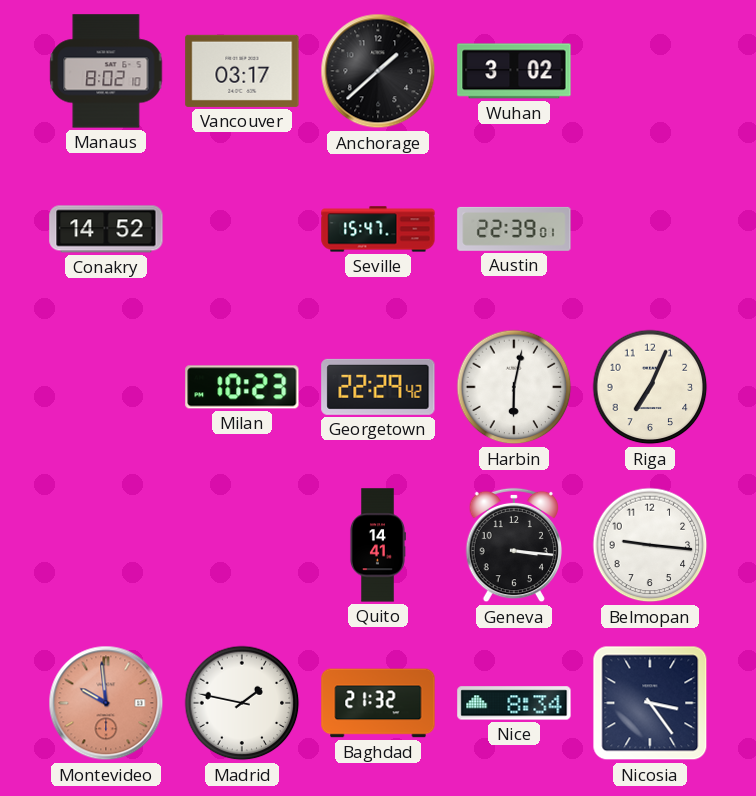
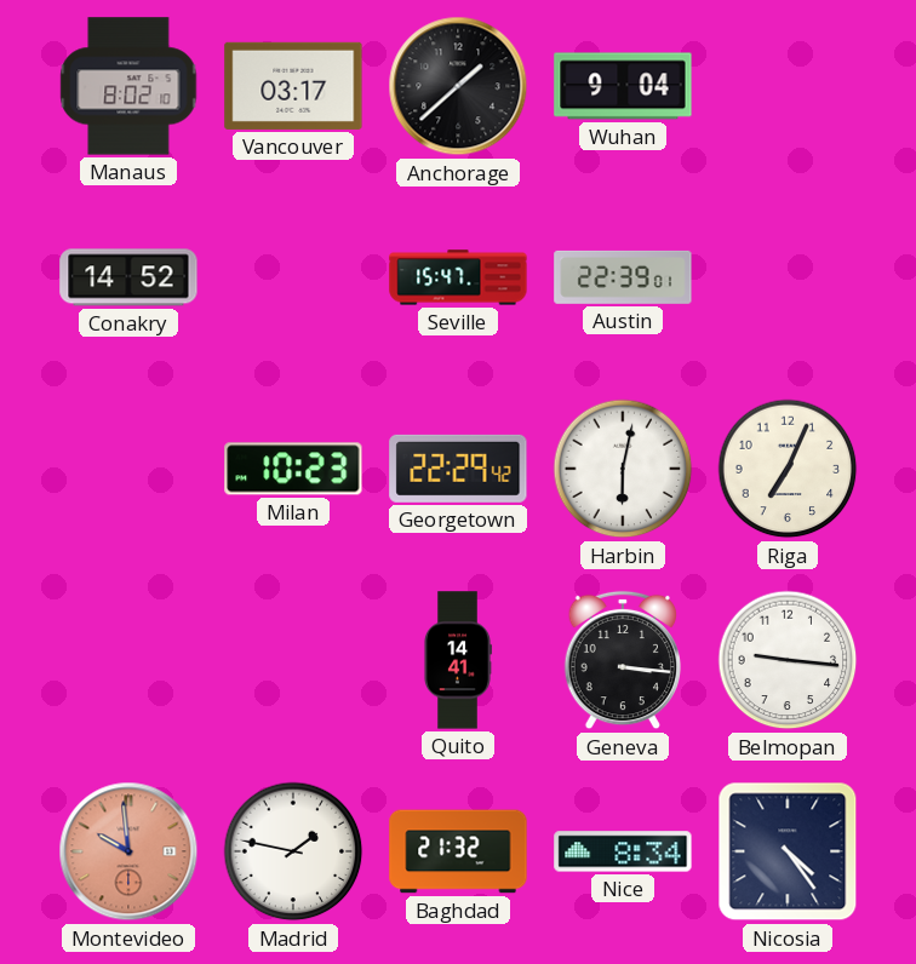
Wuhan: 3:02 -> 9:04 (623, 86)
Nicosia: 3:24 -> 4:24 (788, 851)
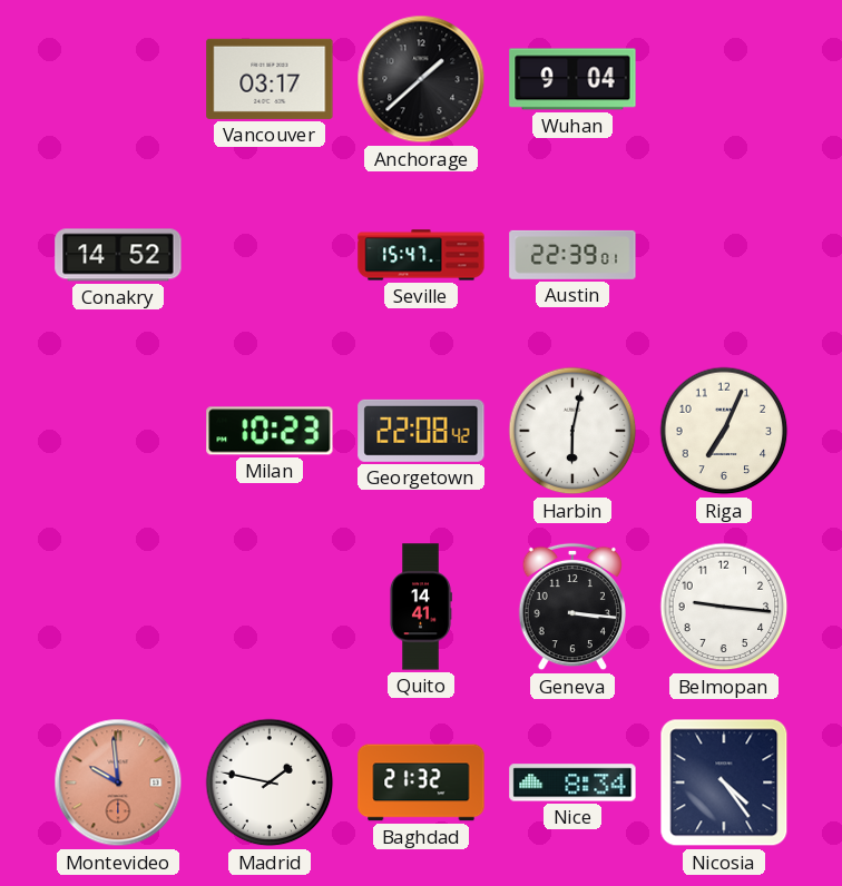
Manaus: 8:02 -> none (128, 86)
Georgetown: 22:29 -> 22:08 (421, 431)
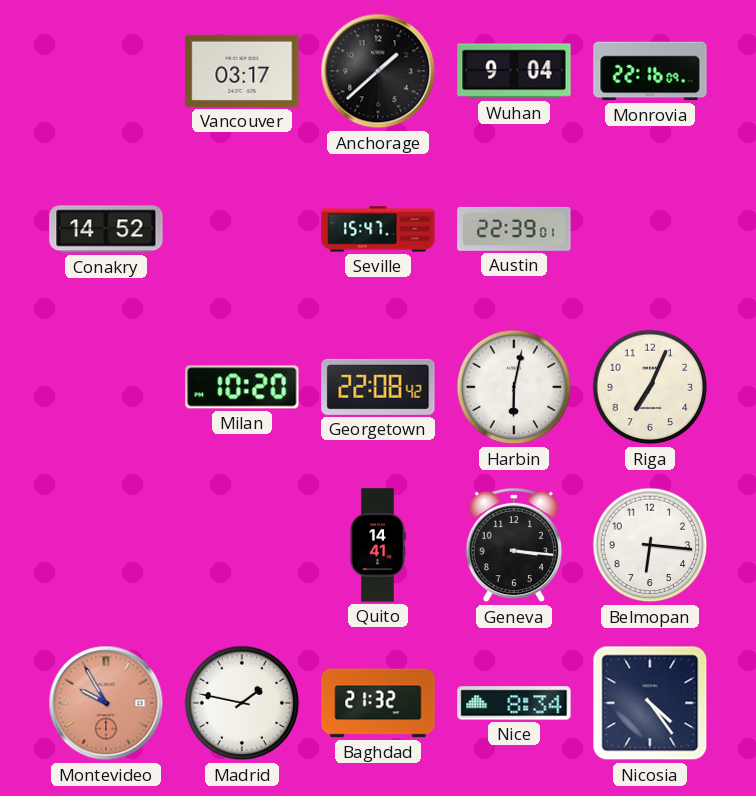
Monrovia: none -> 22:16 (650, 71)
Milan: 10:23 -> 10:20 (242, 387)
Belmopan: 9:16 -> 6:16 (650, 545)
Montevideo: 9:59 -> 9:55 (106, 703)
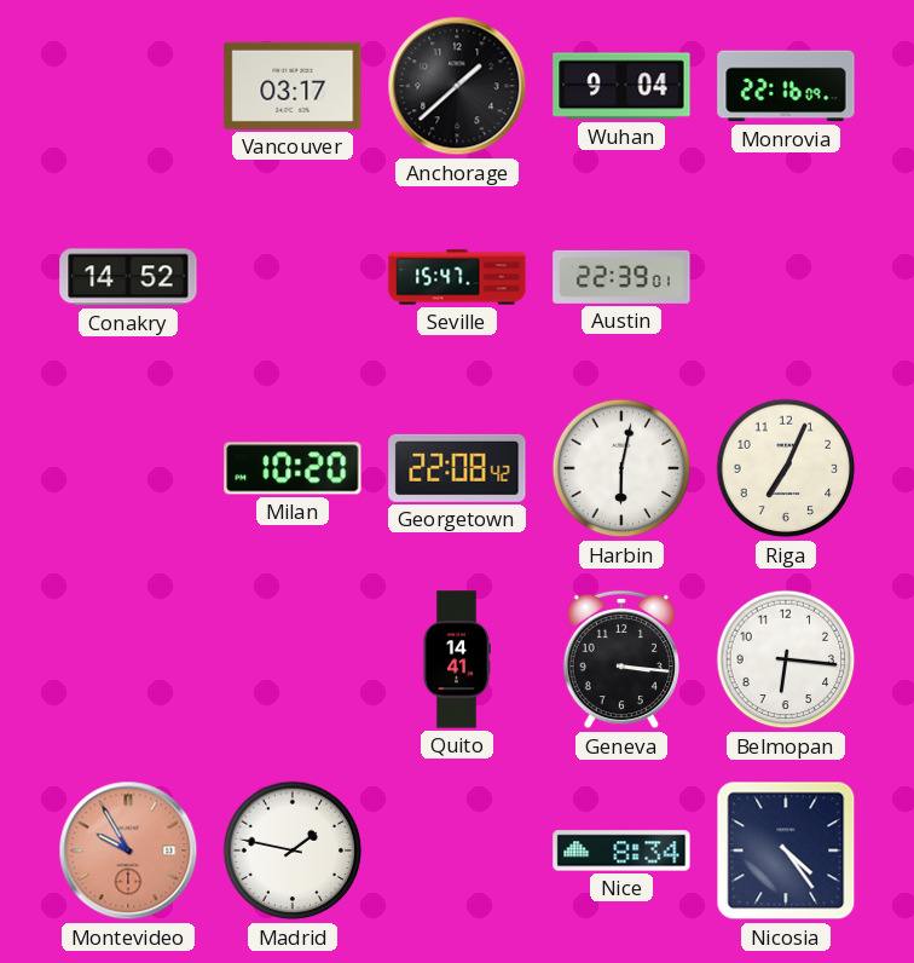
Baghdad: 21:32 -> none (378, 703)
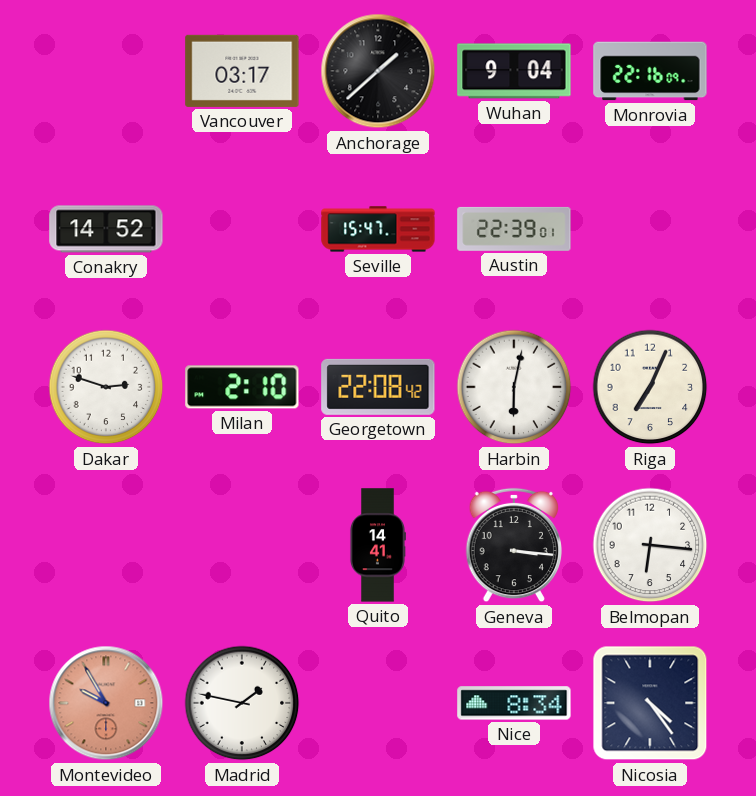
Dakar: none -> 2:48 (106, 387)
Milan: 10:20 -> 2:10 (242, 387)
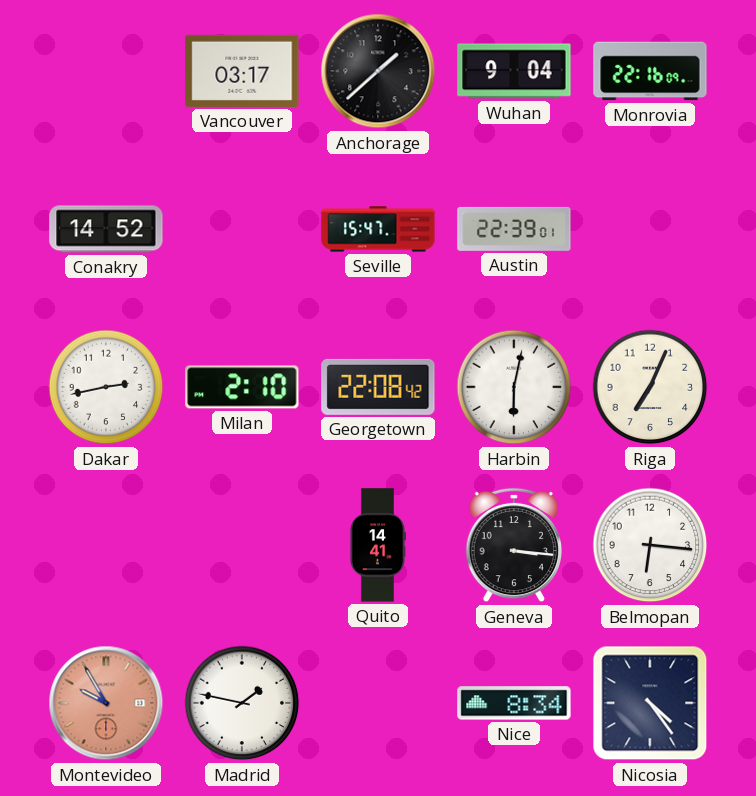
Dakar: 2:48 -> 2:43 (106, 387)
